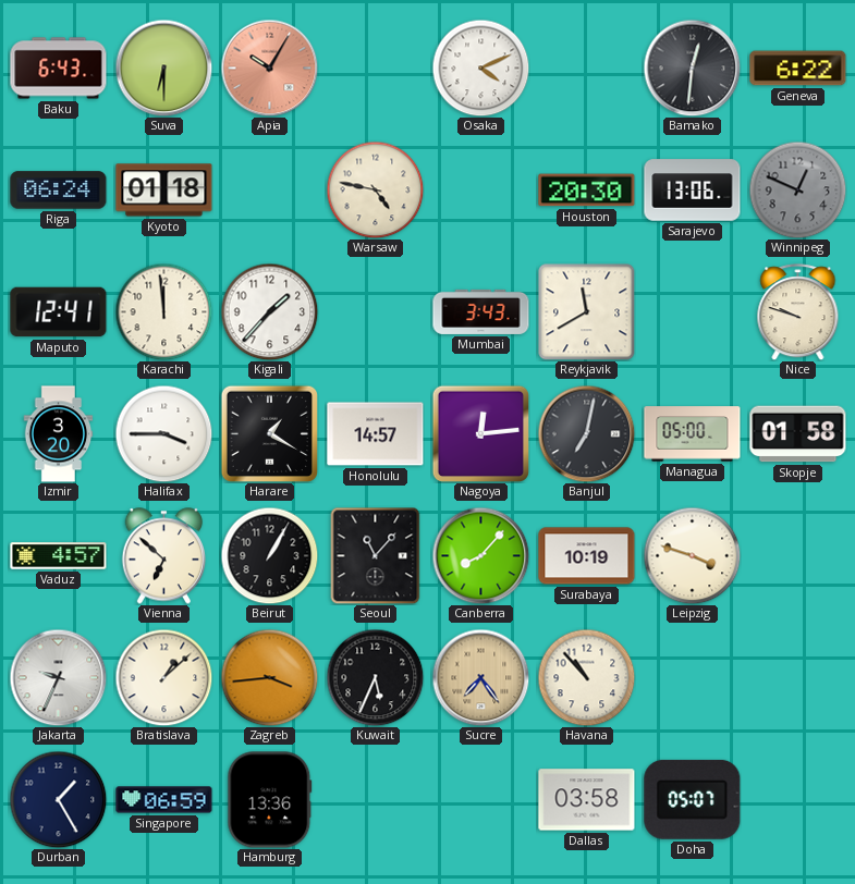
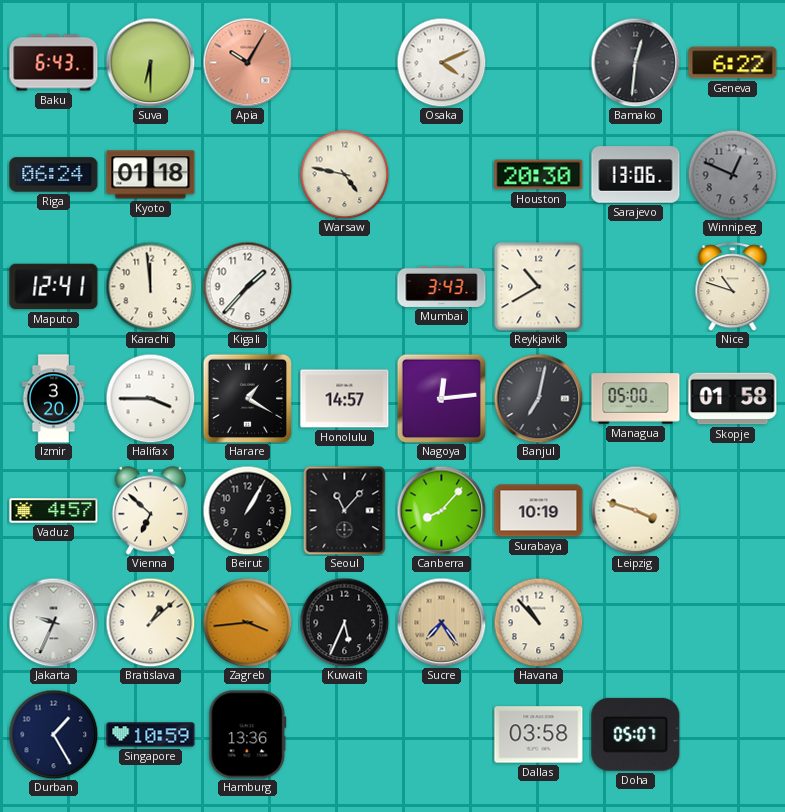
Reykjavik: 11:40 -> 10:40 (538, 287)
Nice: 9:48 -> 10:48 (733, 287)
Singapore: 06:59 -> 10:59 (151, 735)
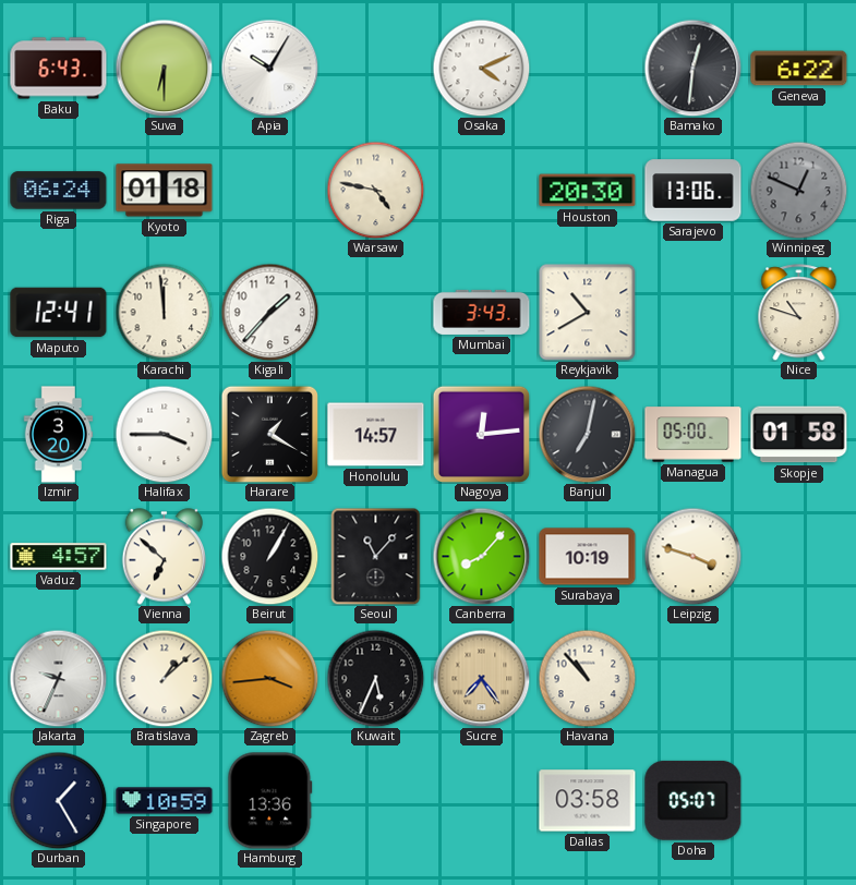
Apia dial: salmon -> white (269, 68)
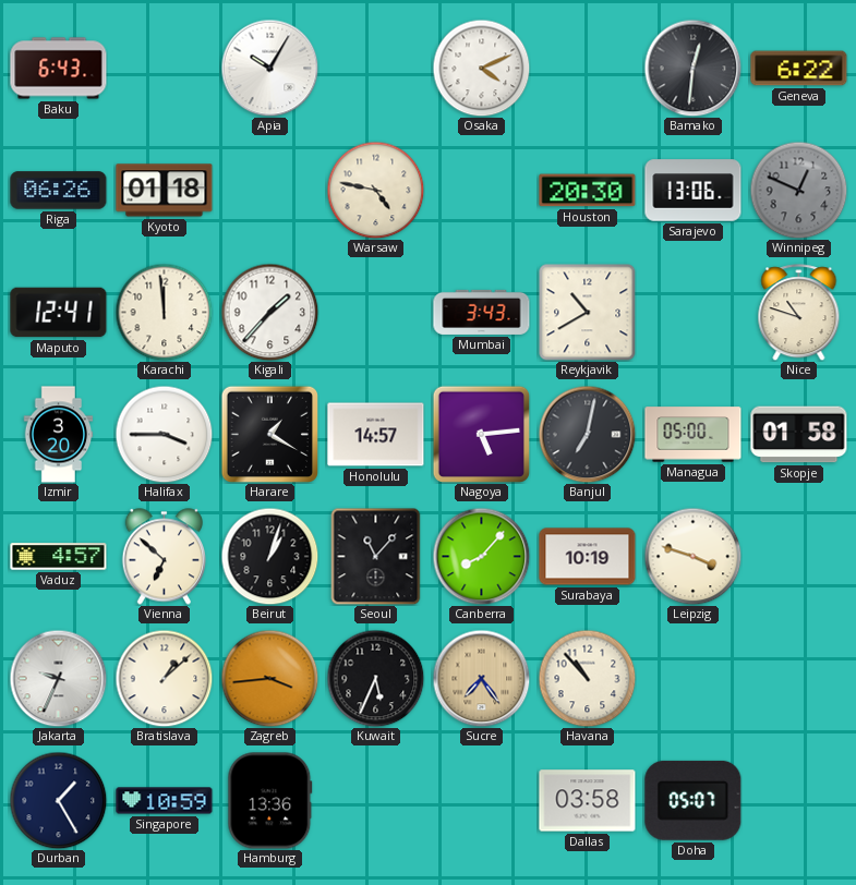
Suva: 6:30 -> none (164, 68)
Riga: 06:24 -> 06:26 (59, 191)
Nagoya: 12:14 -> 5:14 (481, 434)
Beirut: 1:05 -> 1:03 (269, 556)
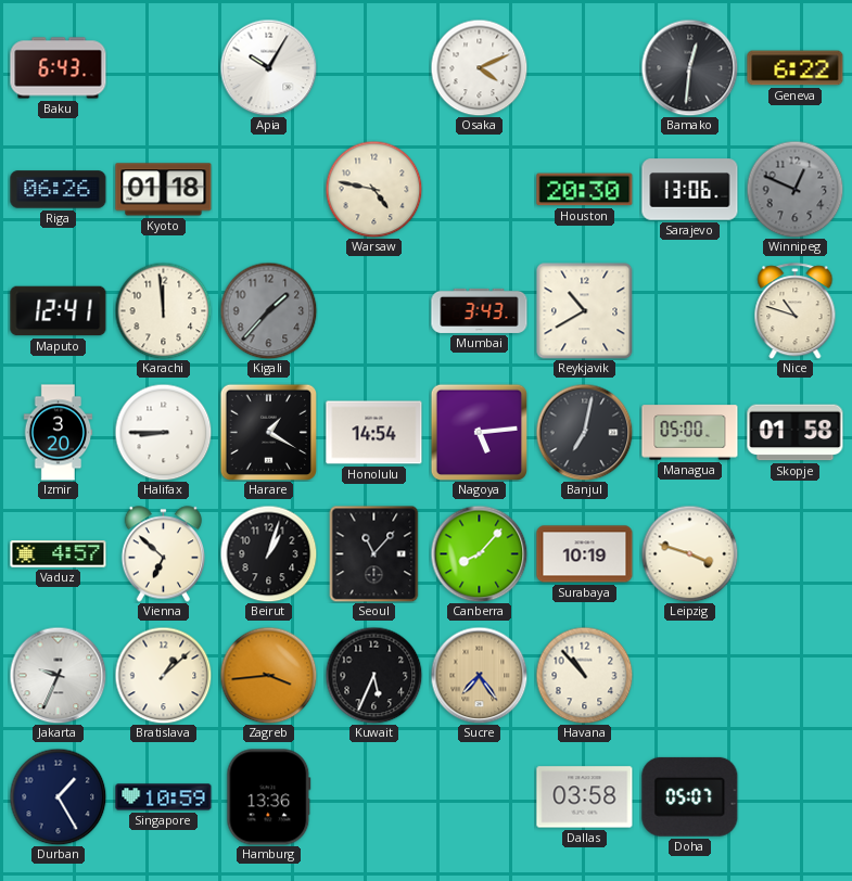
Kigali dial: white -> grey (268, 310)
Halifax: 3:45 -> 8:45 (163, 432)
Honolulu: 14:57 -> 14:54 (374, 433)
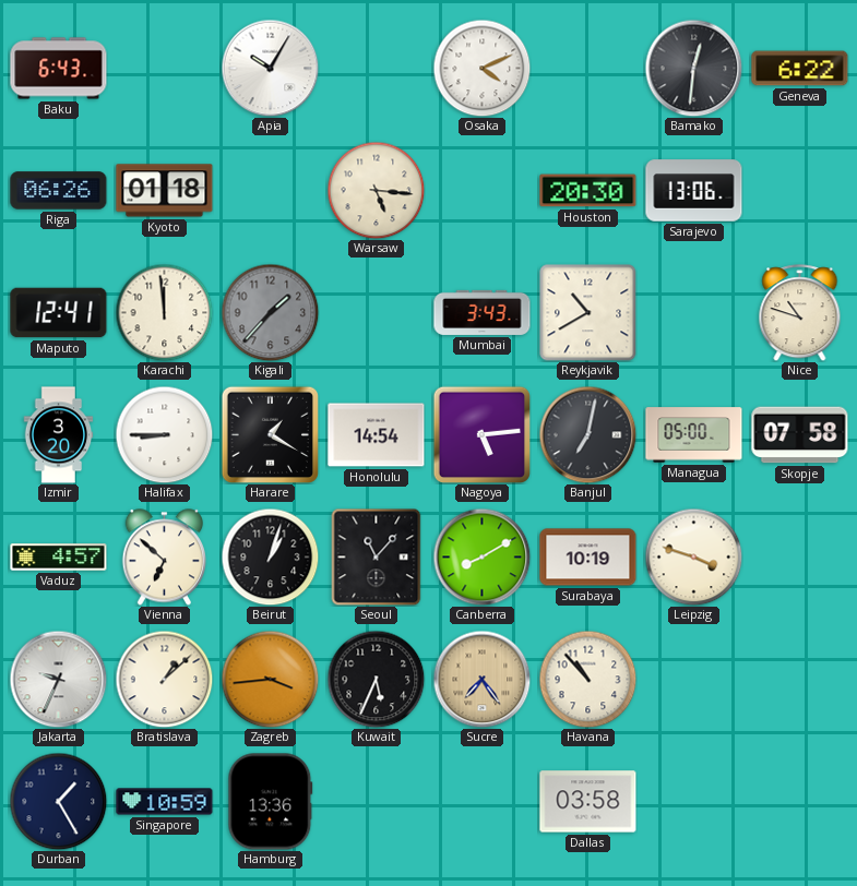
Warsaw: 4:47 -> 5:16 (376, 190)
Winnipeg: 12:49 -> none (794, 189)
Skopje: 01:58 -> 07:58 (800, 435)
Canberra: 8:07 -> 8:10 (481, 556)
Doha: 05:07 -> none (690, 796)
